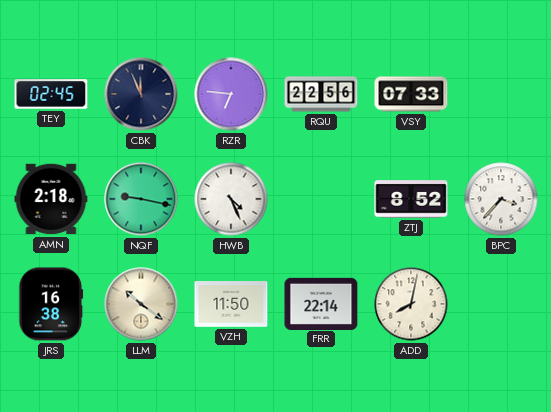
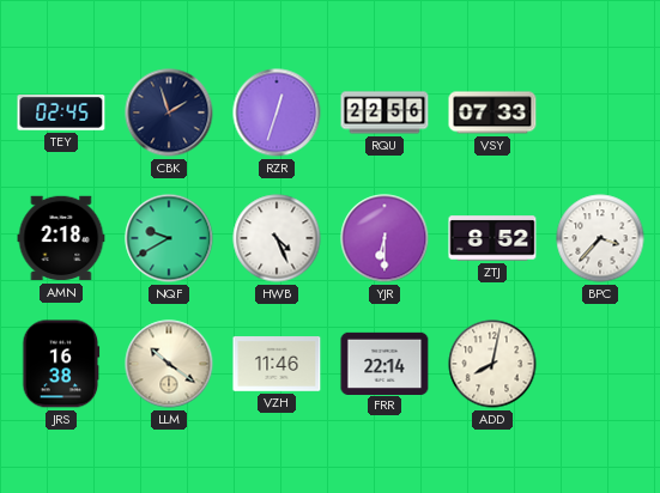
CBK: 11:56 -> 1:57 (169, 112)
RZR: 6:46 -> 12:33 (277, 112)
NQF: 9:17 -> 9:40 (169, 238)
YJR: none -> 6:30 (385, 238)
VZH: 11:50 -> 11:46 (277, 364)
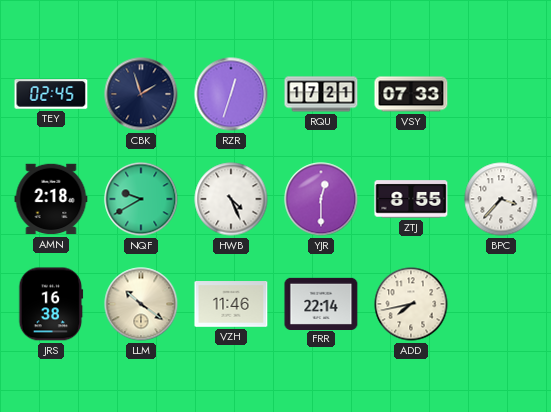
RQU: 22:56 -> 17:21 (321, 94)
YJR: 6:30 -> 12:30 (321, 199)
ZTJ: 8:52 -> 8:55 (411, 199)
ADD: 8:02 -> 7:43 (411, 304)
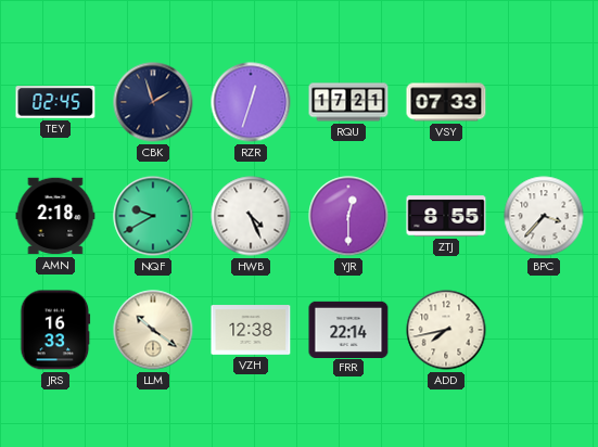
JRS: 16:38 -> 16:33 (55, 330)
VZH: 11:46 -> 12:38 (251, 330)
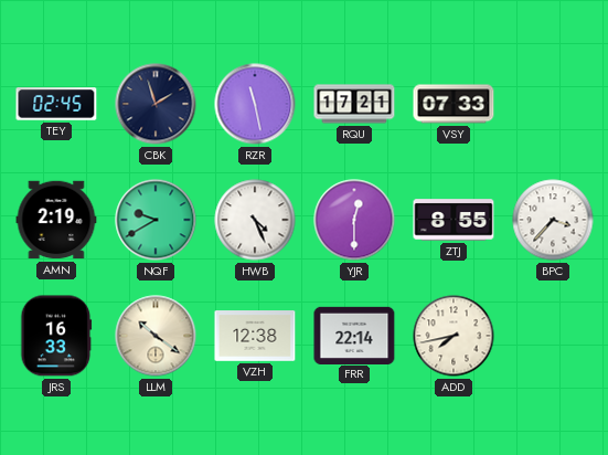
RZR: 12:33 -> 11:28 (255, 104)
AMN: 2:18 -> 2:19 (56, 220)
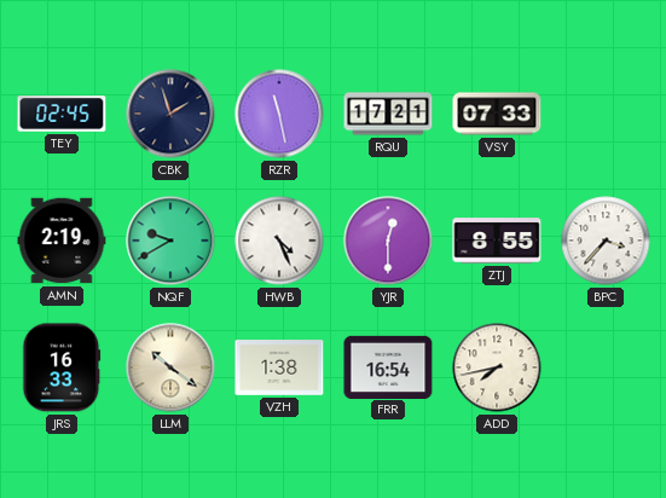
VZH: 12:38 -> 1:38 (279, 367)
FRR: 22:14 -> 16:54 (388, 366)
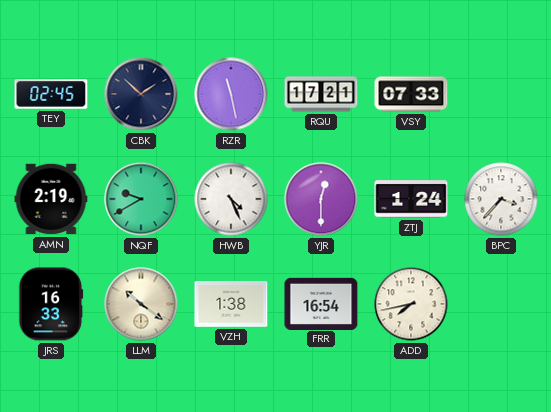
CBK: 1:57 -> 1:52 (141, 94)
ZTJ: 8:55 -> 1:24 (411, 199)
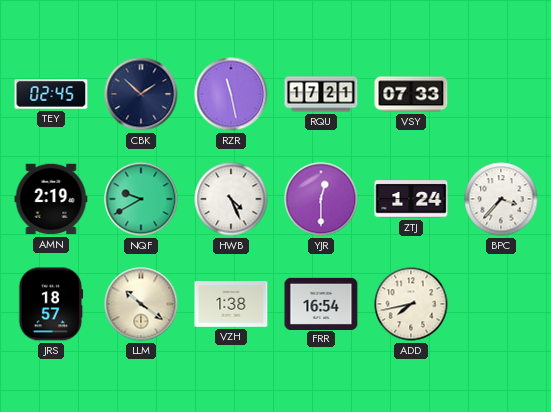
JRS: 16:33 -> 18:57 (51, 304)
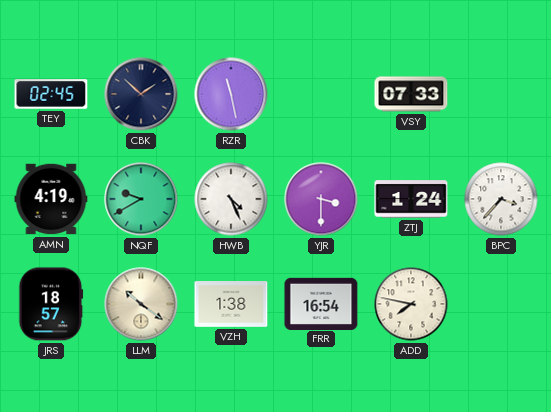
RQU: 17:21 -> none (321, 94)
AMN: 2:19 -> 4:19 (51, 199)
YJR: 12:30 -> 3:30 (321, 199)
ADD: 7:43 -> 7:47 (411, 304)
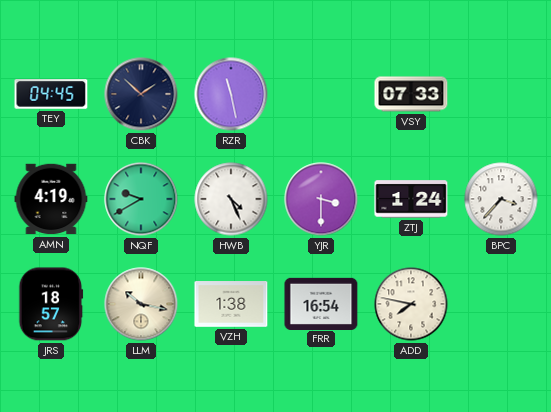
TEY: 02:45 -> 04:45 (51, 94)
LLM: 10:21 -> 10:17 (141, 304)
